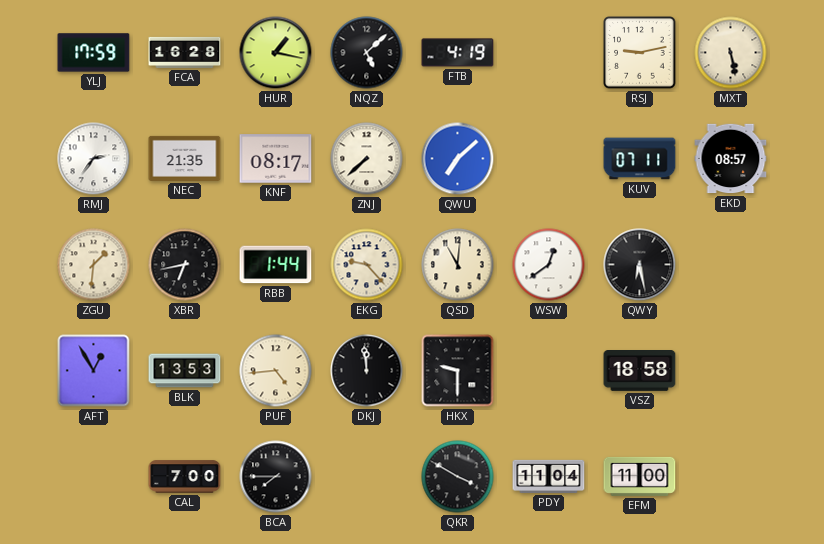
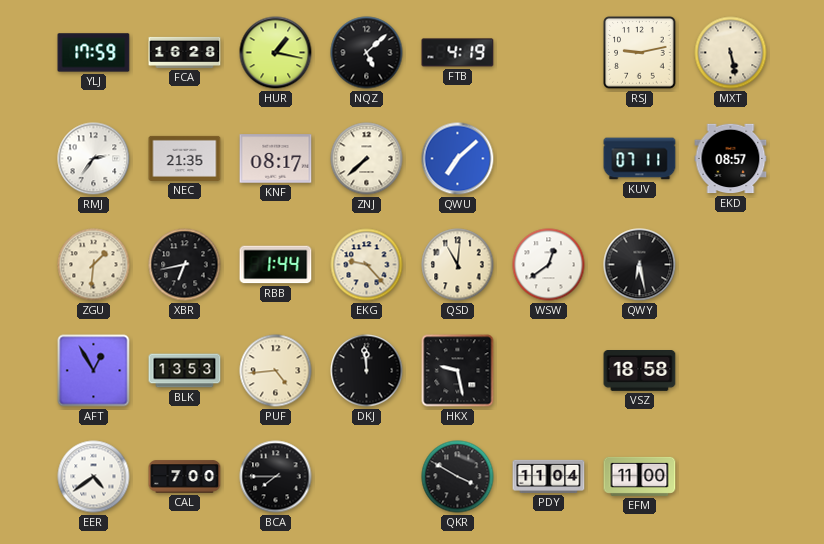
HKX: 9:30 -> 9:28 (458, 371)
EER: none -> 4:39 (94, 477)
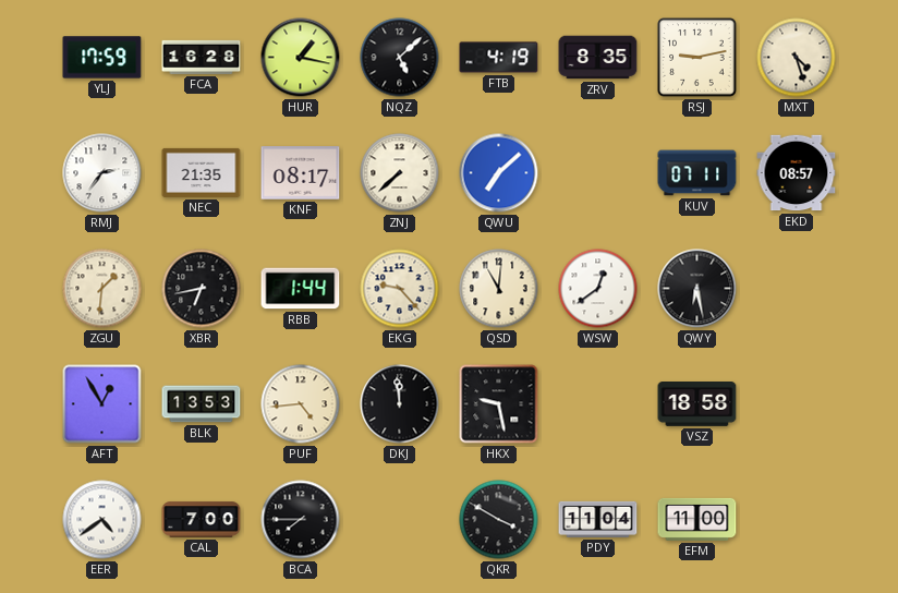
ZRV: none -> 8:35 (598, 58)
MXT: 5:28 -> 4:27 (797, 58)
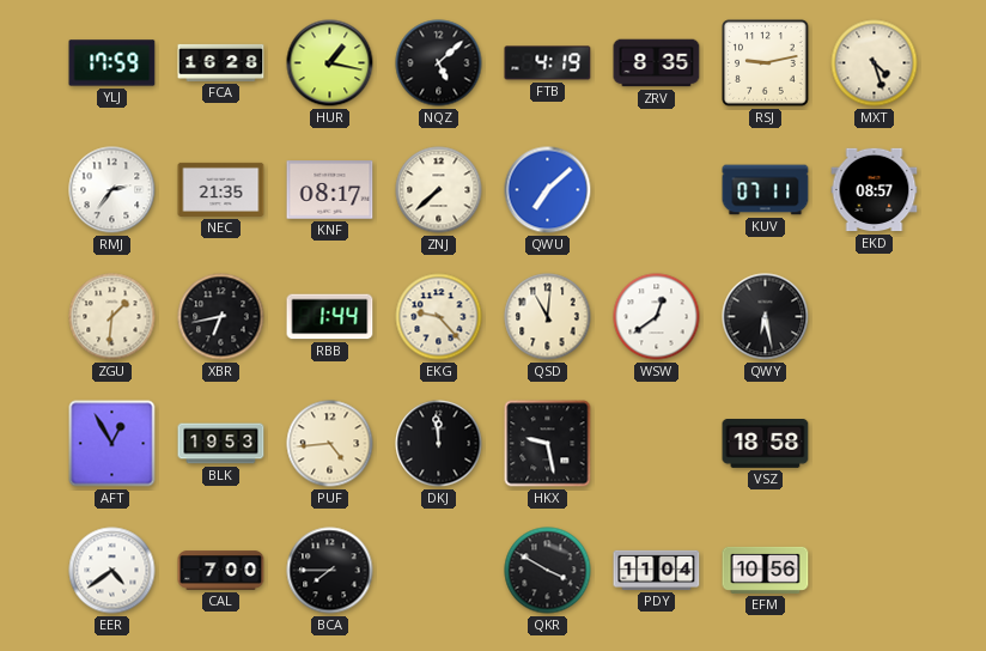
BLK: 13:53 -> 19:53 (221, 444)
EFM: 11:00 -> 10:56 (766, 570)
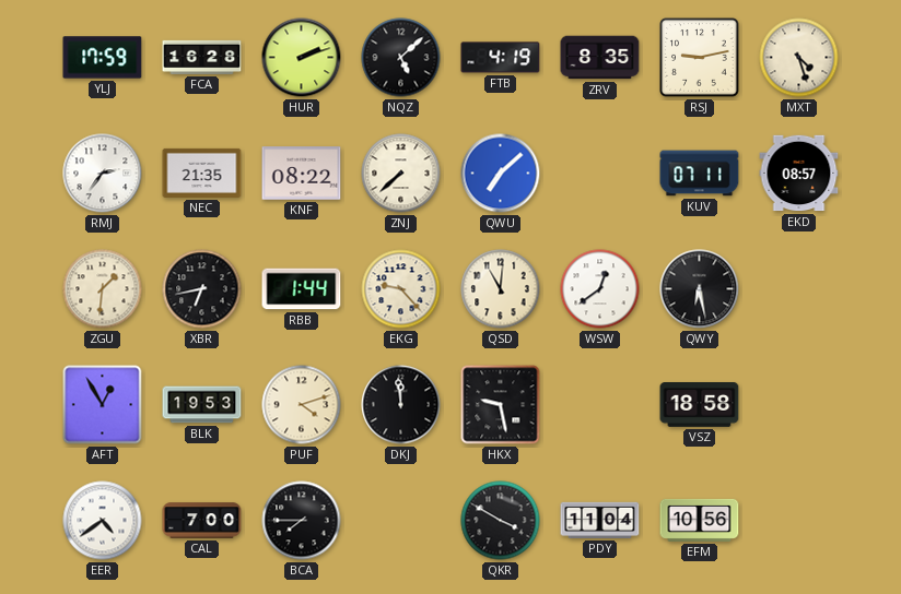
HUR: 1:17 -> 2:12 (302, 58)
KNF: 08:17 -> 08:22 (302, 174)
PUF: 4:44 -> 4:12 (302, 405)
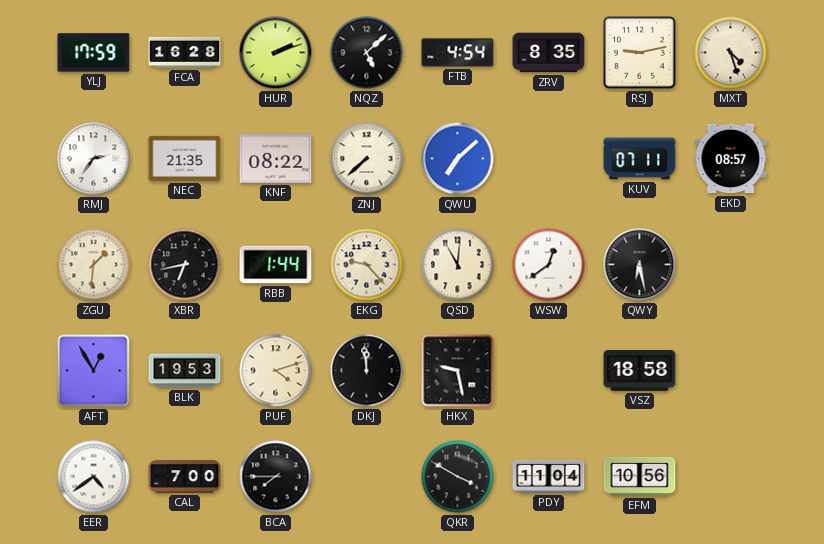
FTB: 4:19 -> 4:54 (458, 53)
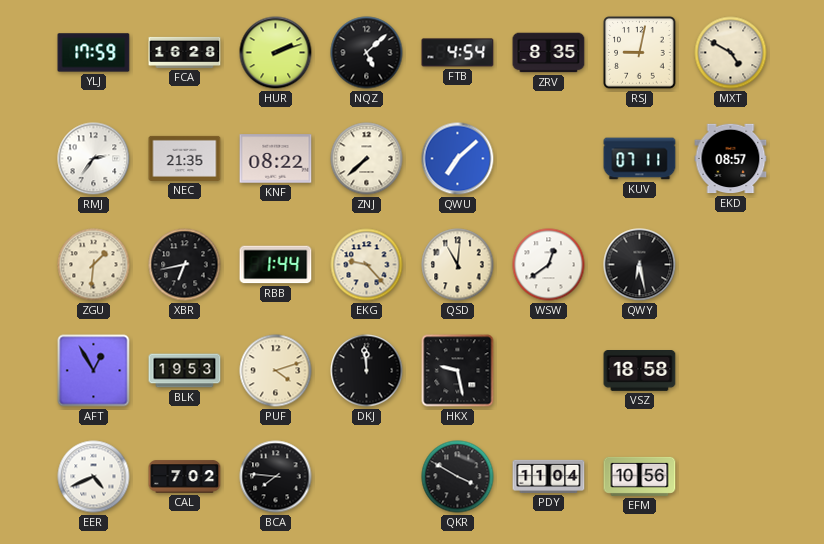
RSJ: 9:13 -> 9:02 (640, 53)
MXT: 4:27 -> 4:50 (731, 53)
EER: 4:39 -> 4:41 (94, 477)
CAL: 7:00 -> 7:02 (185, 477)
BCA: 7:45 -> 7:46 (276, 477)
